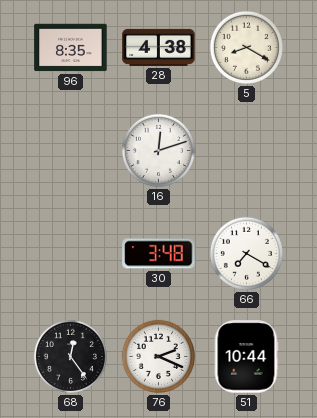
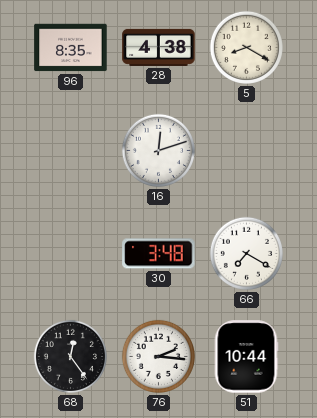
76: 2:19 -> 2:16 (158, 356)
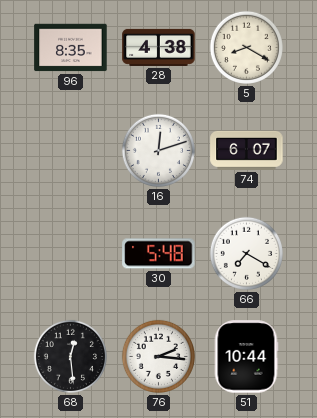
74: none -> 6:07 (247, 150)
30: 3:48 -> 5:48 (159, 254)
68: 12:24 -> 12:29 (70, 356)
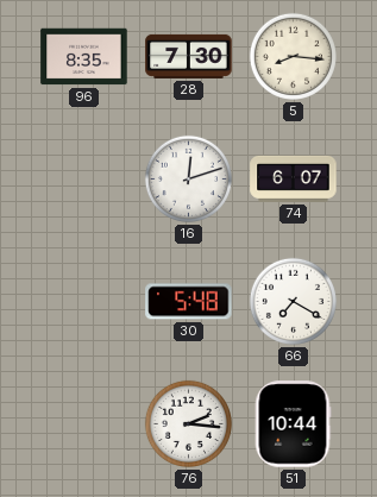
28: 4:38 -> 7:30 (189, 56)
5: 8:20 -> 8:16 (293, 56)
68: 12:29 -> none (70, 356)
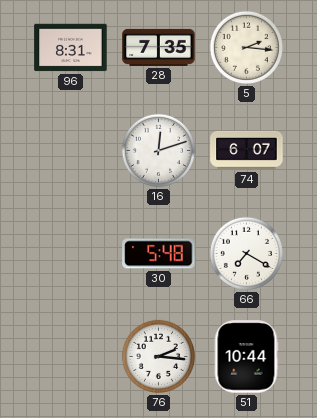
96: 8:35 -> 8:31 (71, 48)
28: 7:30 -> 7:35 (159, 47)
5: 8:16 -> 2:16 (246, 47)
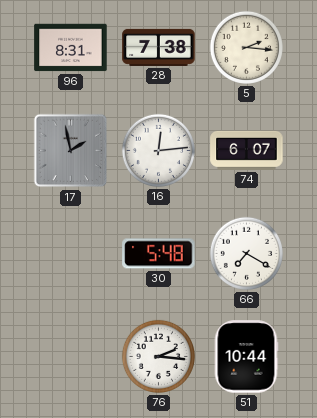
28: 7:35 -> 7:38 (159, 47)
17: none -> 1:58 (71, 151)
16: 12:12 -> 12:14 (158, 150)
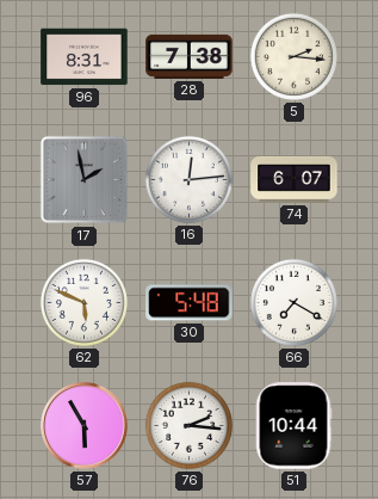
62: none -> 5:49 (83, 302)
57: none -> 5:55 (85, 426)
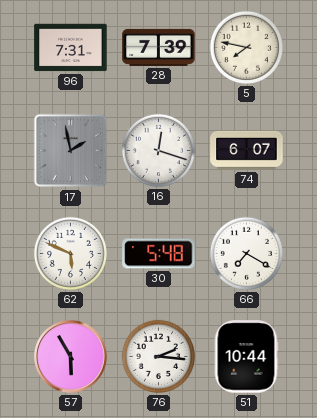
96: 8:31 -> 7:31 (71, 48)
28: 7:38 -> 7:39 (159, 47)
5: 2:16 -> 7:47 (246, 47)
16: 12:14 -> 12:18 (158, 150)
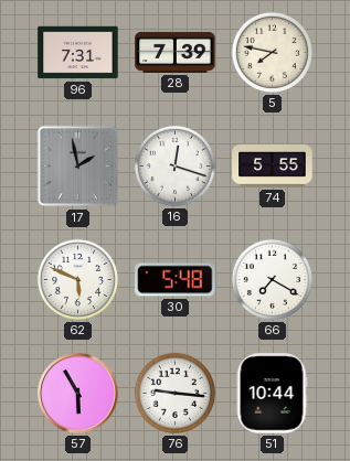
74: 6:07 -> 5:55 (273, 165)
76: 2:16 -> 9:16 (174, 393)
